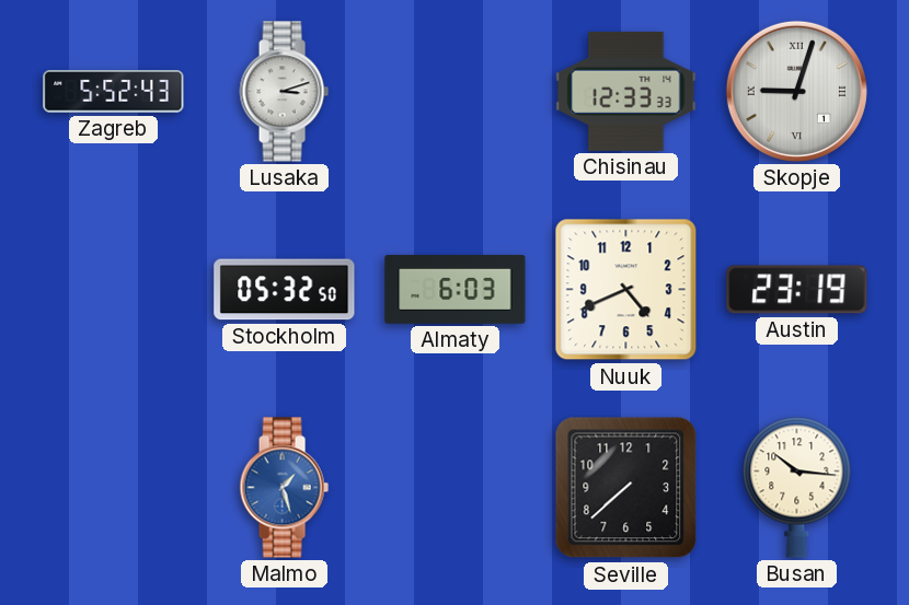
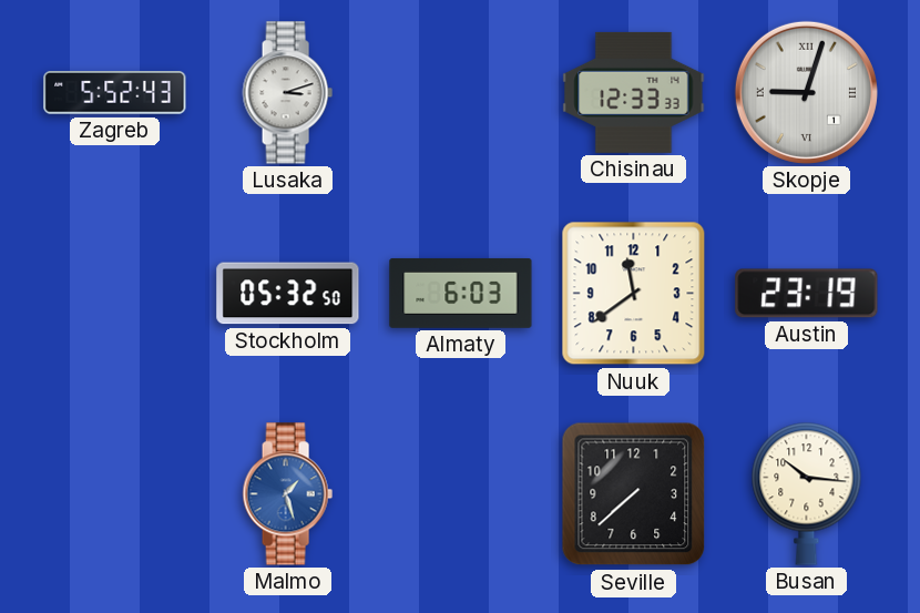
Nuuk: 4:41 -> 11:39 (634, 294)
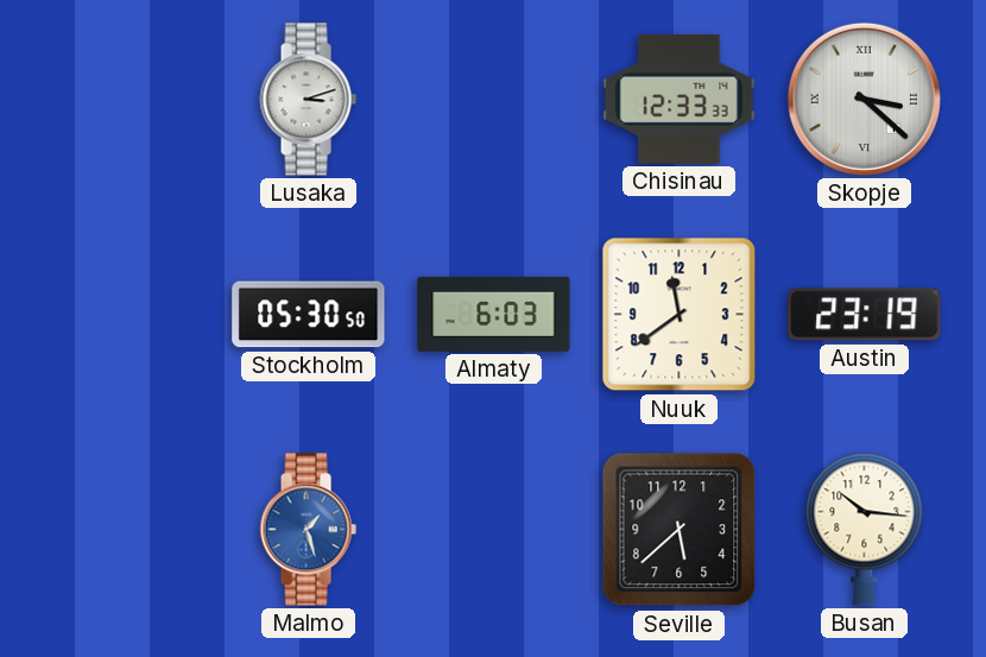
Zagreb: 5:52 -> none (115, 93)
Skopje: 9:03 -> 3:22 (864, 99)
Stockholm: 05:32 -> 05:30 (309, 315)
Seville: 7:38 -> 5:38 (680, 530)
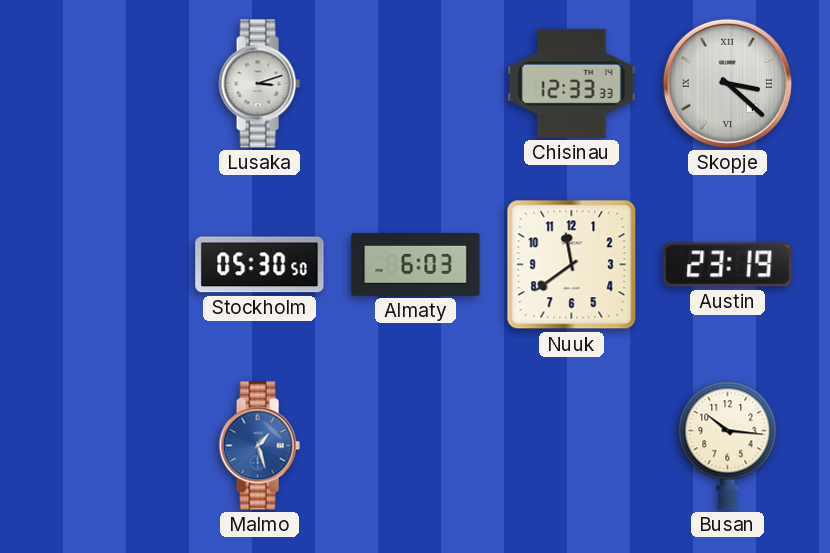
Seville: 5:38 -> none (680, 530)
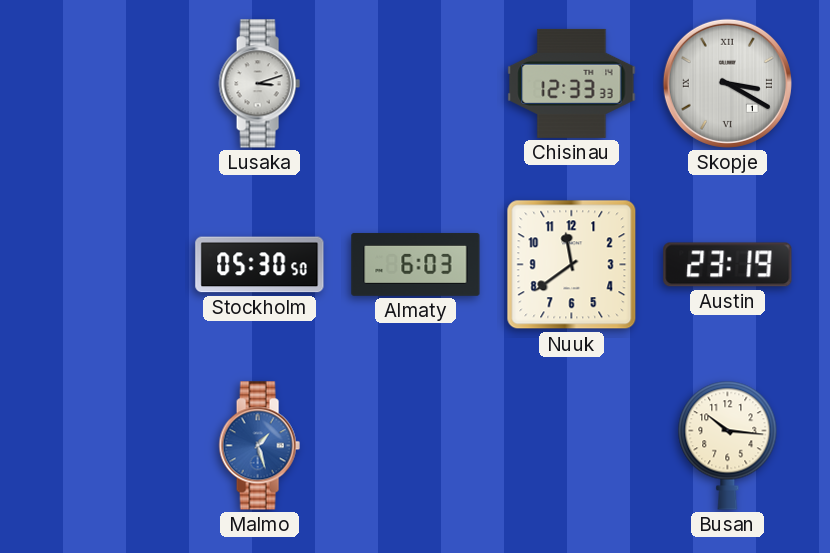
Skopje: 3:22 -> 3:20 (727, 83)
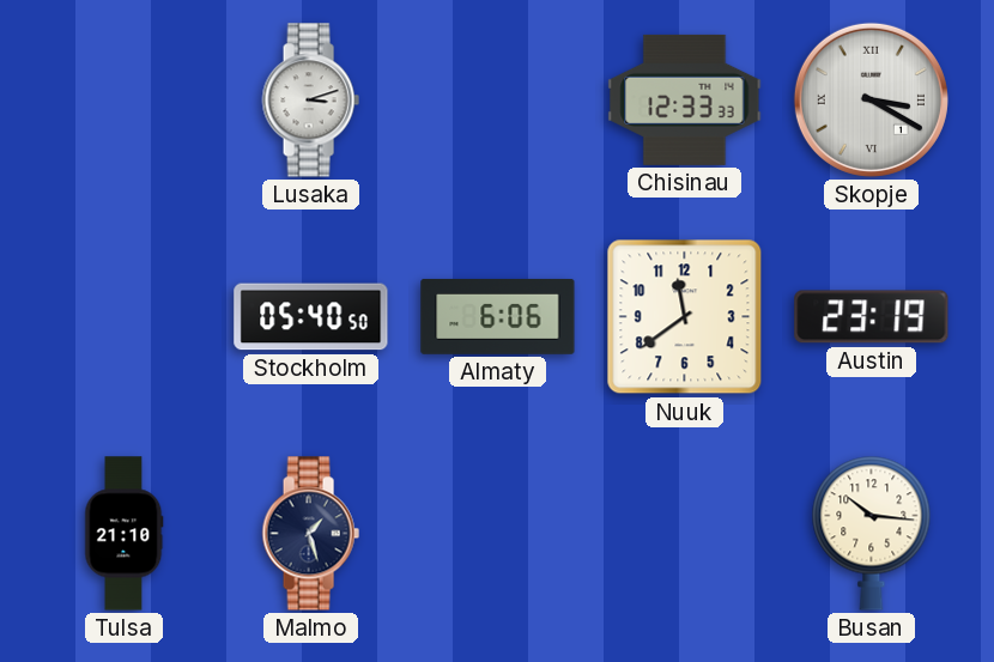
Stockholm: 05:30 -> 05:40 (311, 317)
Almaty: 6:03 -> 6:06 (498, 316)
Tulsa: none -> 21:10 (125, 534)
Malmo dial: blue -> navy (310, 534)
